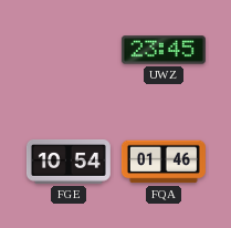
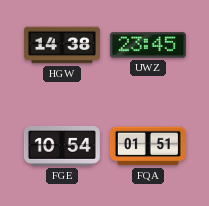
HGW: none -> 14:38 (62, 45)
FQA: 01:46 -> 01:51 (148, 146)
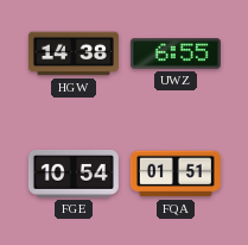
UWZ: 23:45 -> 6:55 (176, 54)
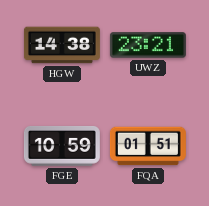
UWZ: 6:55 -> 23:21 (148, 45)
FGE: 10:54 -> 10:59 (62, 146)
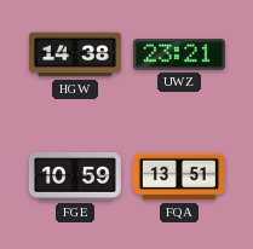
FQA: 01:51 -> 13:51 (179, 176)
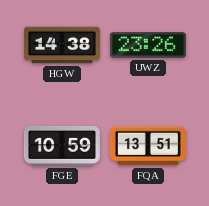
UWZ: 23:21 -> 23:26 (148, 45)
